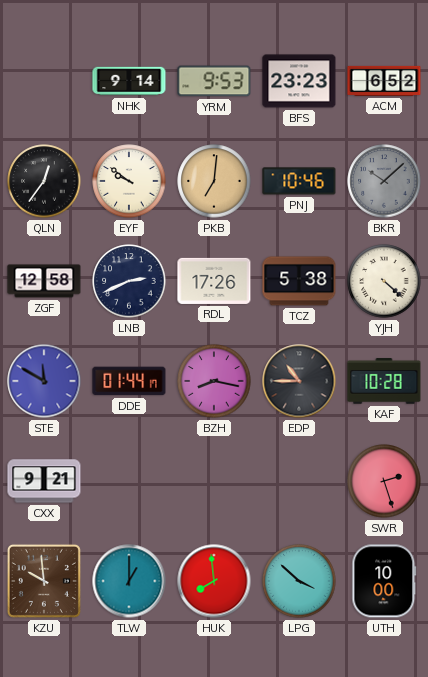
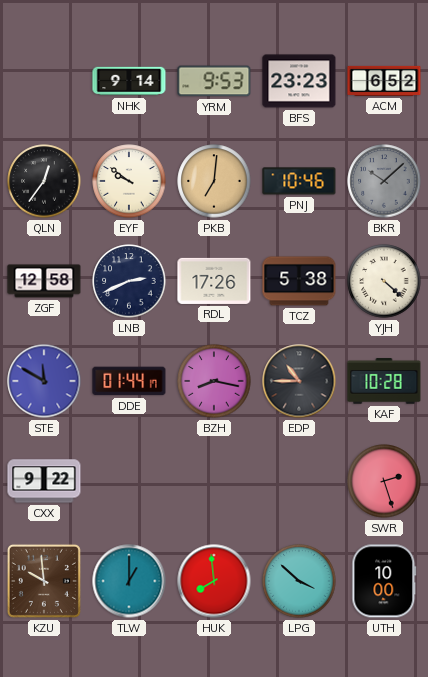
CXX: 9:21 -> 9:22 (44, 481)
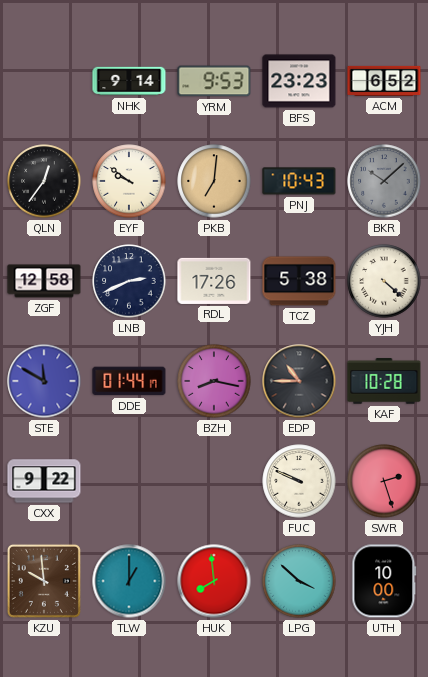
PNJ: 10:46 -> 10:43 (299, 181)
FUC: none -> 9:49 (299, 481)
